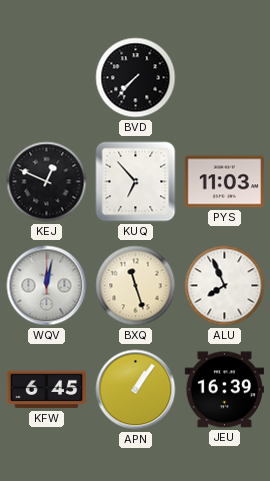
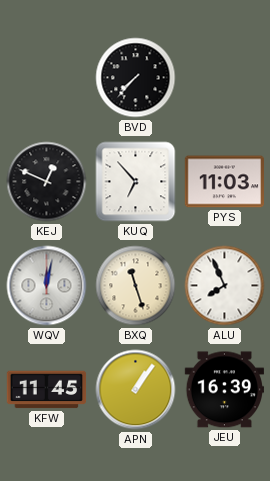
KFW: 6:45 -> 11:45 (47, 390)
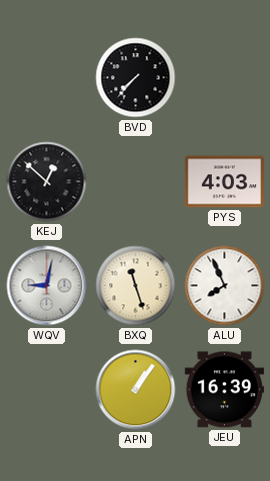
KEJ: 12:49 -> 12:52 (47, 182)
KUQ: 6:53 -> none (136, 182)
PYS: 11:03 -> 4:03 (224, 182)
WQV: 12:02 -> 9:02 (47, 286)
KFW: 11:45 -> none (47, 390)
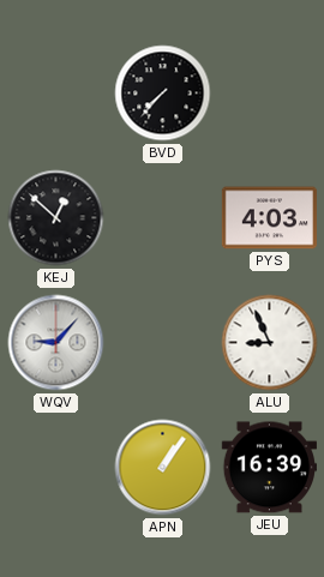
WQV: 9:02 -> 9:07 (56, 343)
BXQ: 11:27 -> none (136, 286)
ALU: 7:56 -> 8:56 (270, 343)
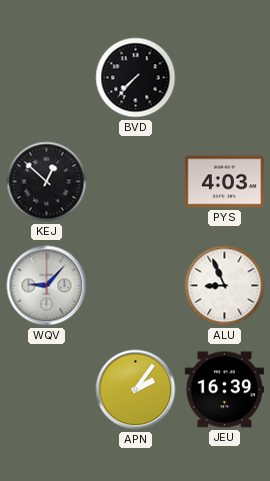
APN: 1:06 -> 2:06 (136, 390)
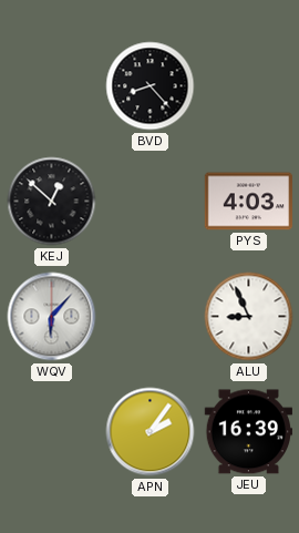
BVD: 7:37 -> 8:23 (151, 86)
WQV: 9:07 -> 6:07 (52, 317)
